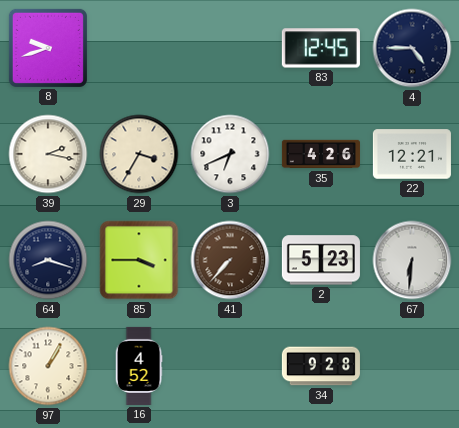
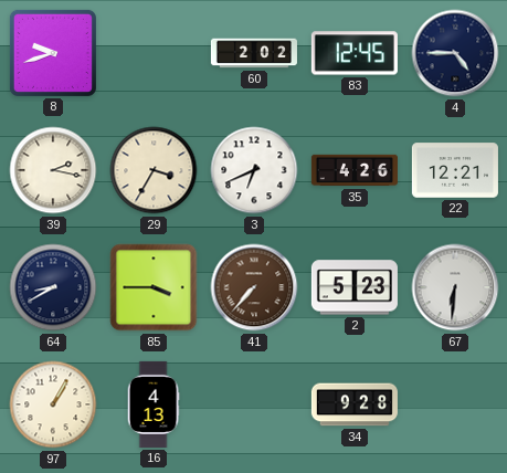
60: none -> 2:02 (254, 53)
64: 8:18 -> 8:40 (53, 287)
16: 4:52 -> 4:13 (154, 404)
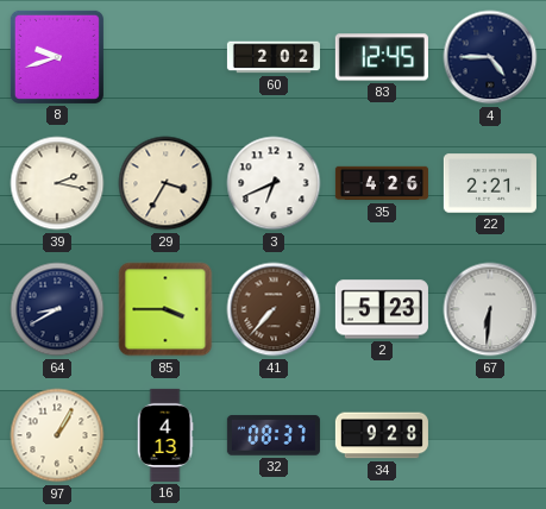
22: 12:21 -> 2:21 (490, 183)
32: none -> 08:37 (274, 435)
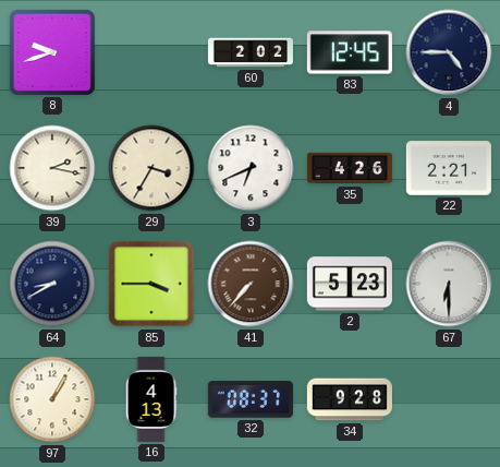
67: 6:31 -> 6:30 (449, 284)
